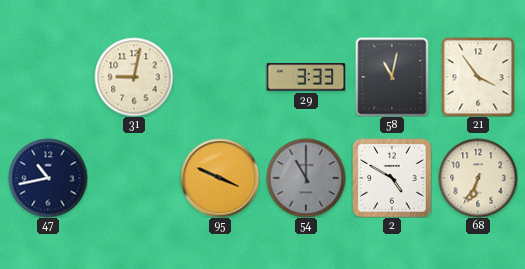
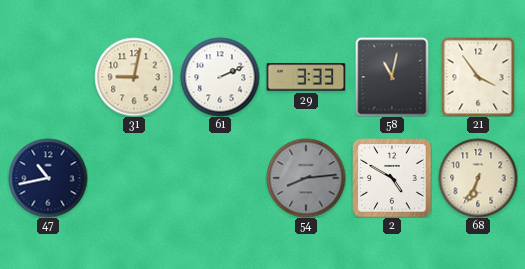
61: none -> 2:11 (220, 77)
95: 3:49 -> none (220, 178)
54: 11:00 -> 8:14 (306, 178)
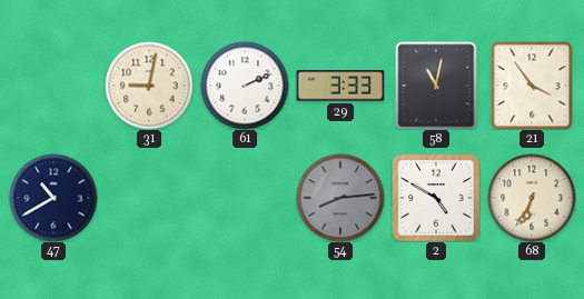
47: 10:43 -> 10:40 (53, 198)
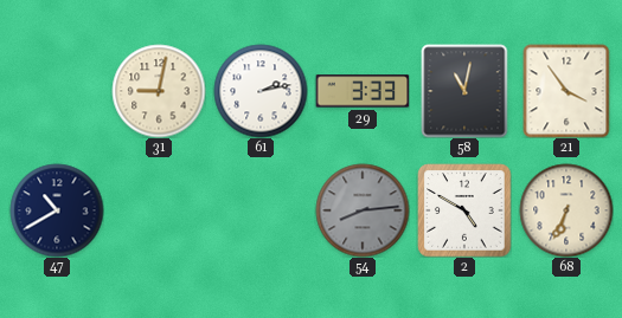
61: 2:11 -> 2:13 (261, 91)
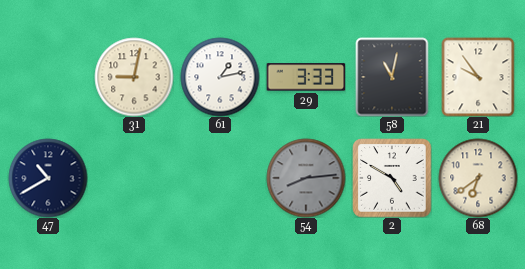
61: 2:13 -> 1:13 (220, 77)
21: 3:54 -> 9:54 (478, 77)
68: 6:34 -> 6:39 (478, 178)
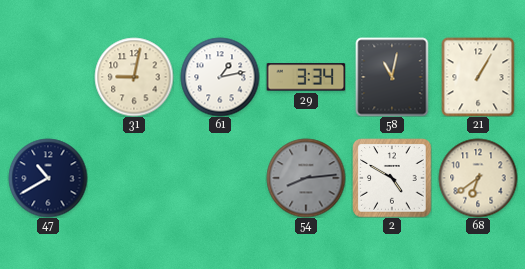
29: 3:33 -> 3:34 (306, 77)
21: 9:54 -> 1:05 (478, 77)
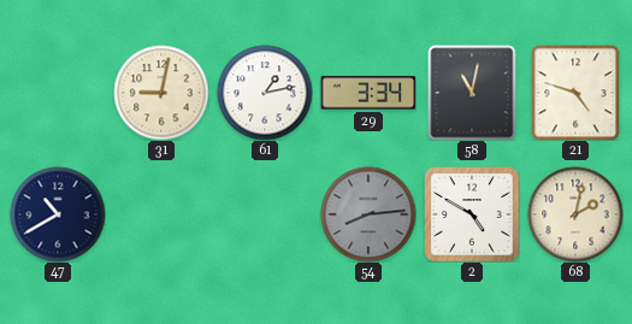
21: 1:05 -> 4:48 (575, 93)
68: 6:39 -> 2:02 (575, 214)
